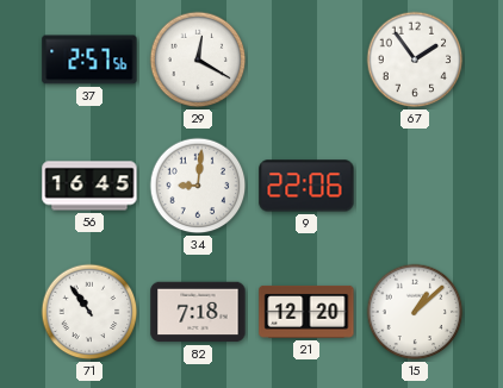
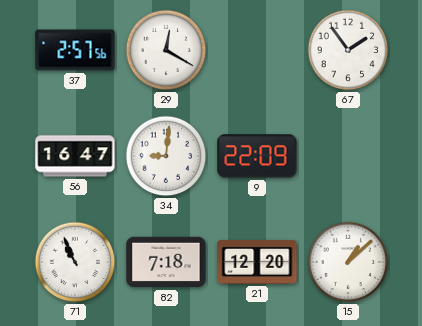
56: 16:45 -> 16:47 (75, 156)
9: 22:06 -> 22:09 (257, 156)
71: 10:54 -> 10:56 (75, 262)
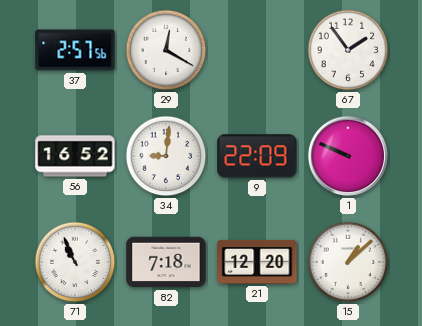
56: 16:47 -> 16:52 (75, 156)
1: none -> 9:49 (348, 156)
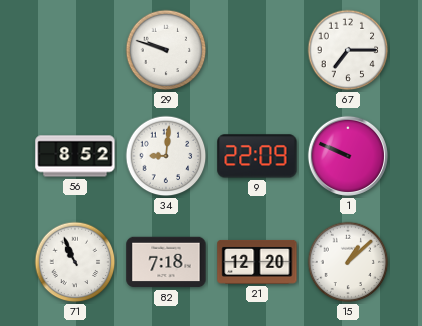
37: 2:57 -> none (75, 50)
29: 12:20 -> 9:48 (166, 50)
67: 1:54 -> 7:15 (348, 50)
56: 16:52 -> 8:52 (75, 156)
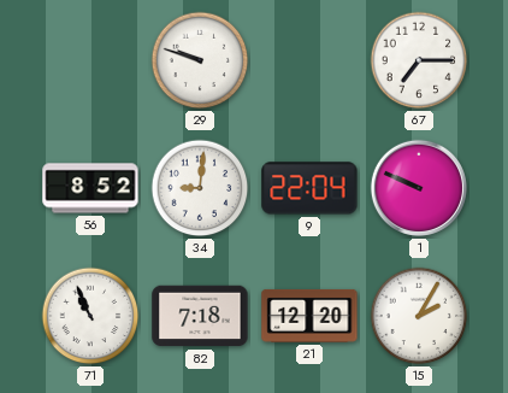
9: 22:09 -> 22:04 (309, 188)
15: 1:08 -> 2:05 (419, 316)
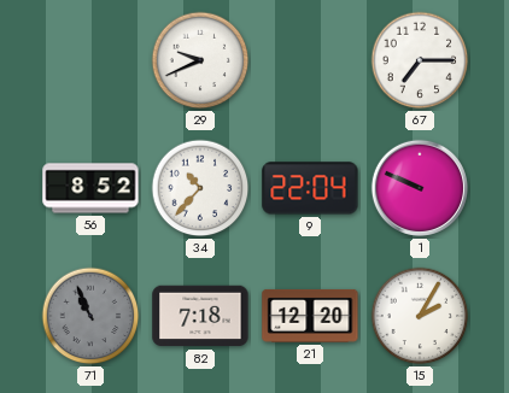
29: 9:48 -> 9:41 (200, 60)
34: 9:01 -> 10:37 (200, 188)
71 dial: white -> grey (90, 316)
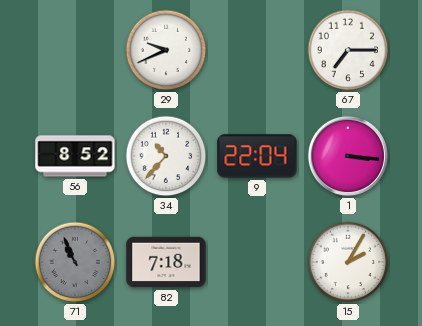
1: 9:49 -> 3:16 (348, 156)
21: 12:20 -> none (310, 316)
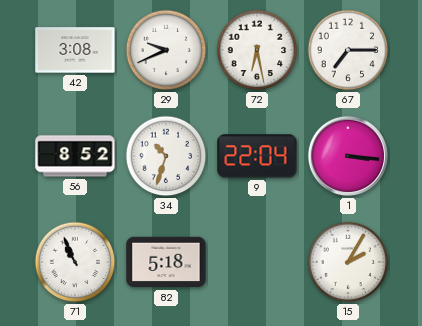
42: none -> 3:08 (75, 50)
72: none -> 6:28 (257, 50)
34: 10:37 -> 10:33 (166, 156)
71 dial: grey -> white (75, 262)
82: 7:18 -> 5:18 (166, 262)
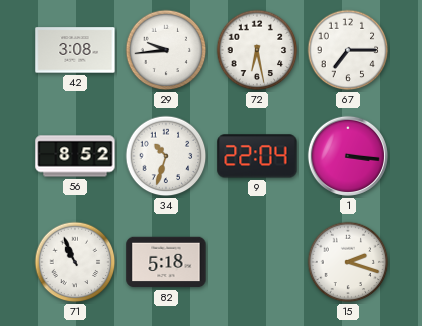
29: 9:41 -> 9:44 (166, 50)
15: 2:05 -> 2:18 (348, 262)
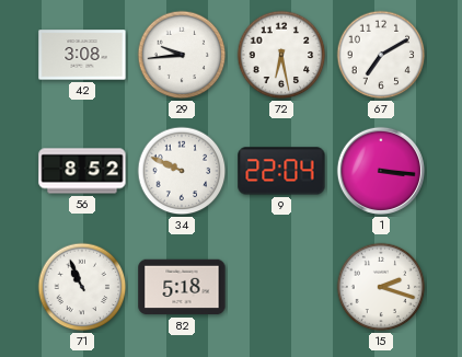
67: 7:15 -> 7:10 (381, 55)
34: 10:33 -> 9:49 (182, 171)
